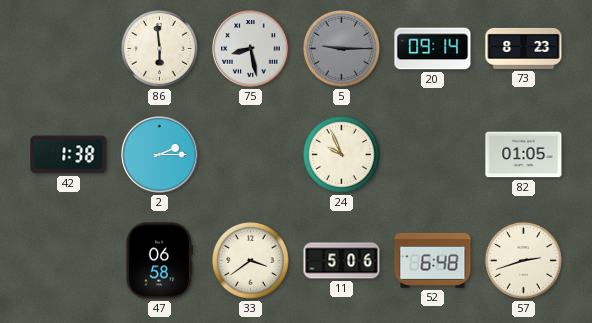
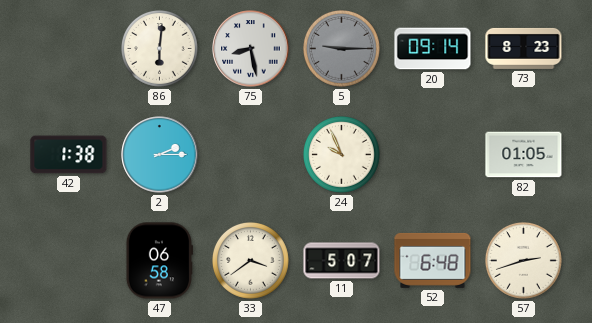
86: 5:59 -> 6:01 (160, 49)
11: 5:06 -> 5:07 (342, 261)
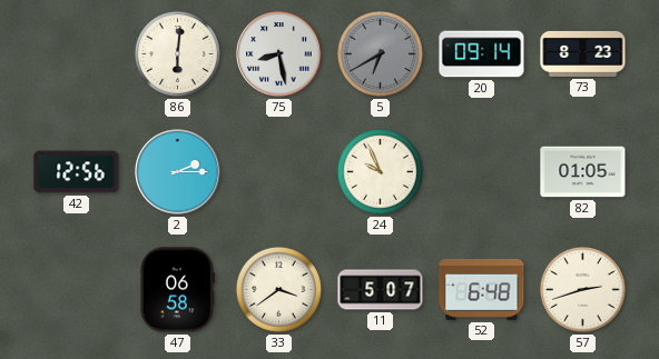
5: 9:15 -> 6:40 (381, 54)
42: 1:38 -> 12:56 (77, 172)
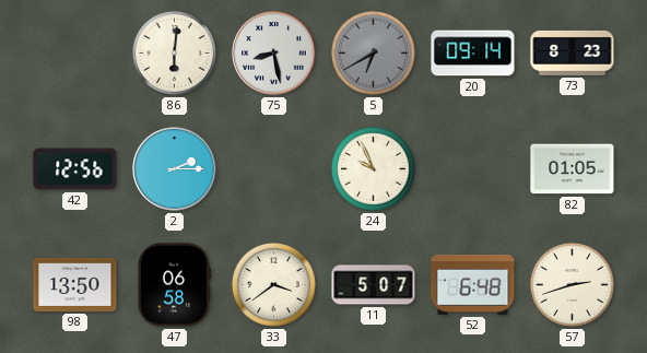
98: none -> 13:50 (75, 284)
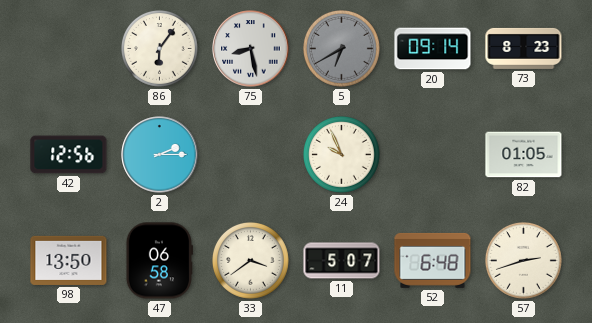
86: 6:01 -> 6:06 (160, 49)
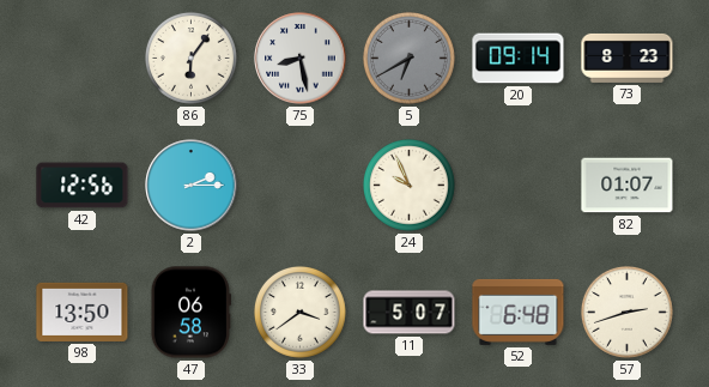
82: 01:05 -> 01:07 (628, 186)
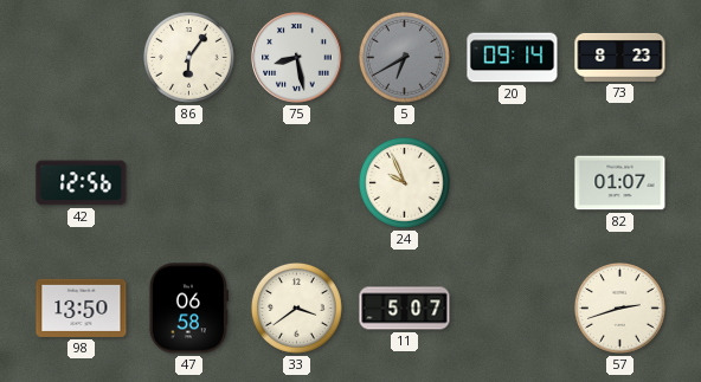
2: 2:15 -> none (192, 186)
52: 6:48 -> none (519, 312)
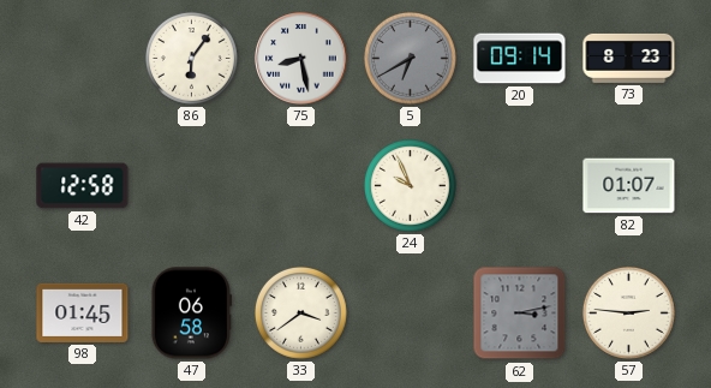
42: 12:56 -> 12:58 (83, 186)
98: 13:50 -> 01:45 (83, 312)
11: 5:07 -> none (405, 309)
62: none -> 3:13 (520, 314)
57: 2:42 -> 2:46 (629, 314)
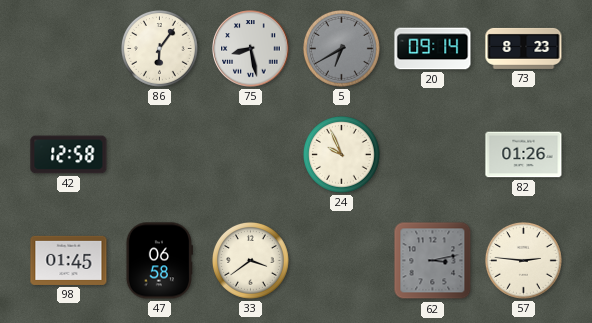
82: 01:07 -> 01:26 (524, 155)
